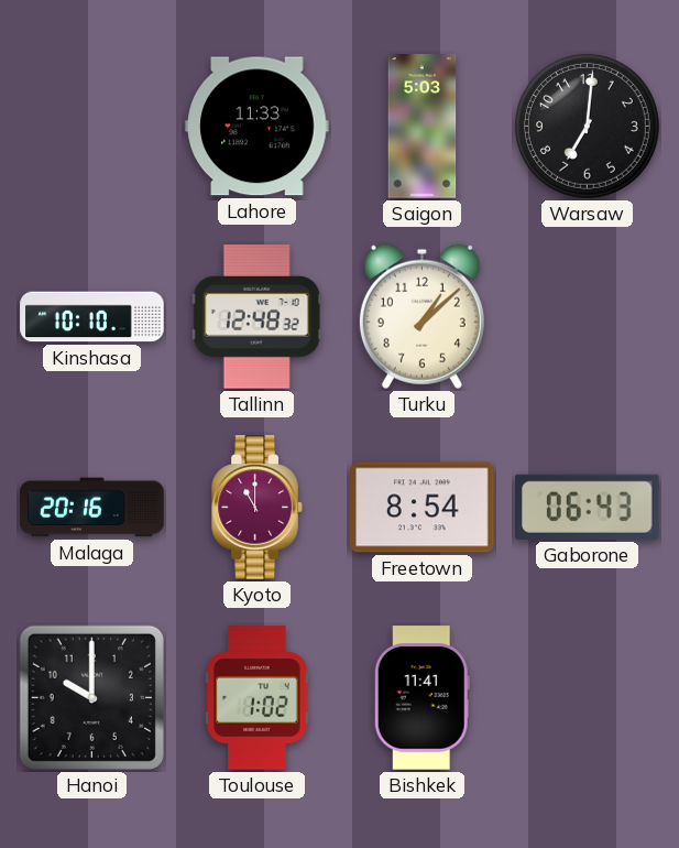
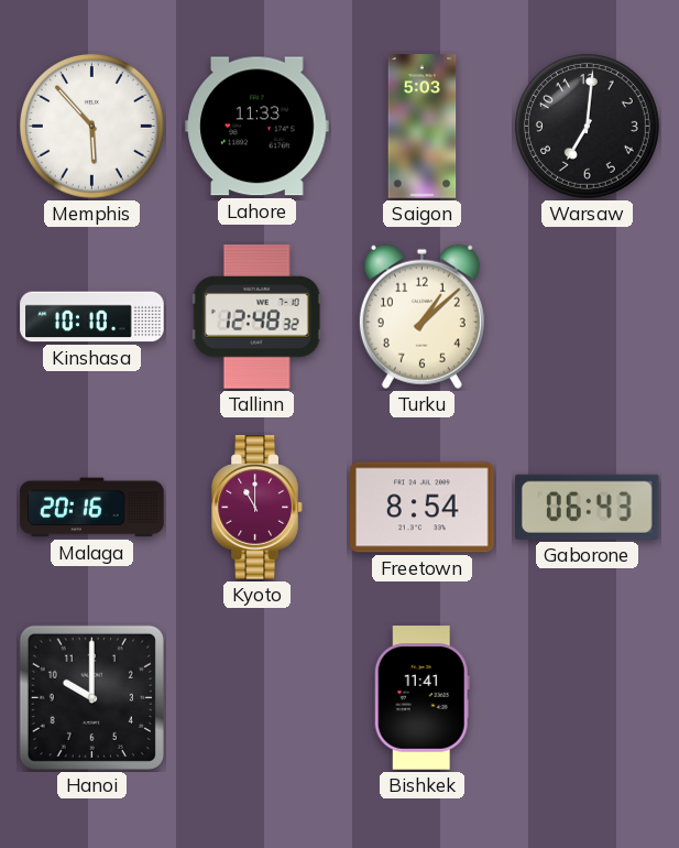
Memphis: none -> 5:53 (91, 126)
Toulouse: 1:02 -> none (258, 698)
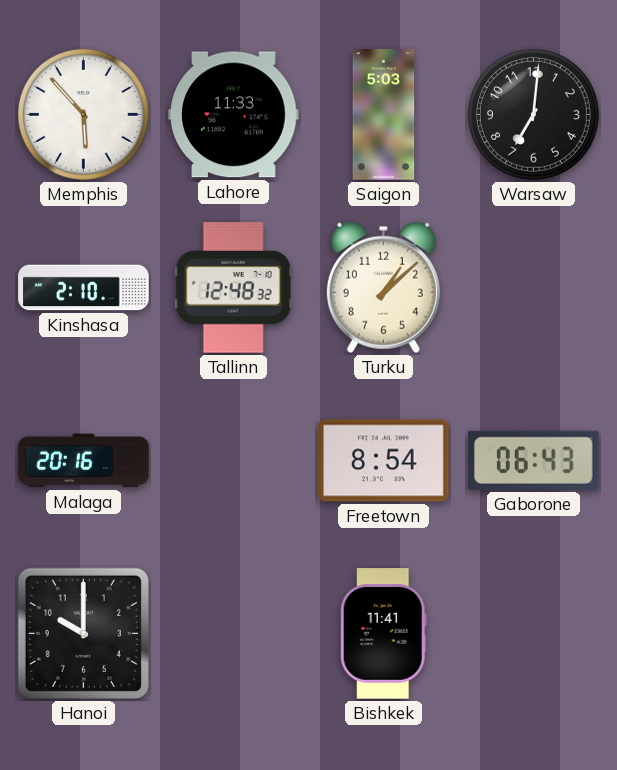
Kinshasa: 10:10 -> 2:10 (84, 288)
Kyoto: 11:00 -> none (258, 508)
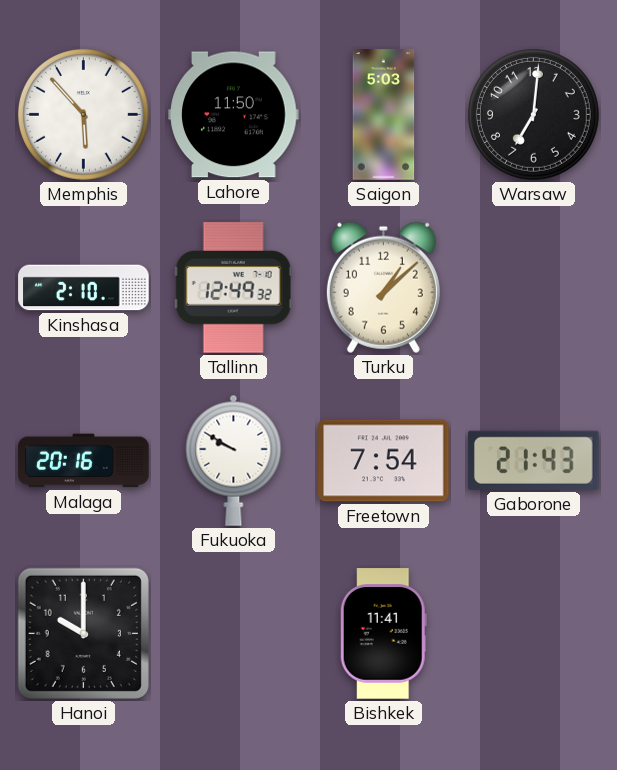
Lahore: 11:33 -> 11:50 (234, 115)
Tallinn: 12:48 -> 12:49 (233, 288)
Fukuoka: none -> 9:50 (234, 460)
Freetown: 8:54 -> 7:54 (384, 461)
Gaborone: 06:43 -> 21:43 (534, 460)
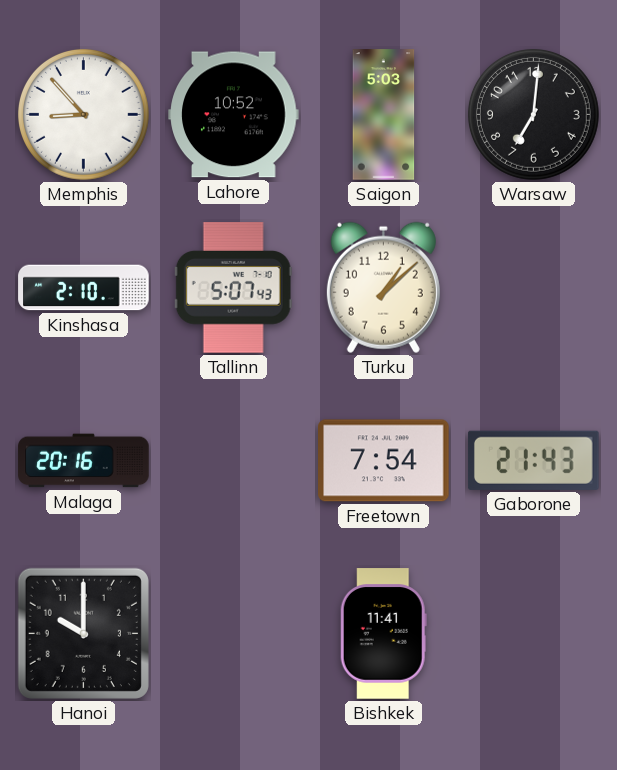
Memphis: 5:53 -> 8:53 (83, 114)
Lahore: 11:50 -> 10:52 (234, 115)
Tallinn: 12:49 -> 5:07 (233, 288)
Fukuoka: 9:50 -> none (234, 460)
